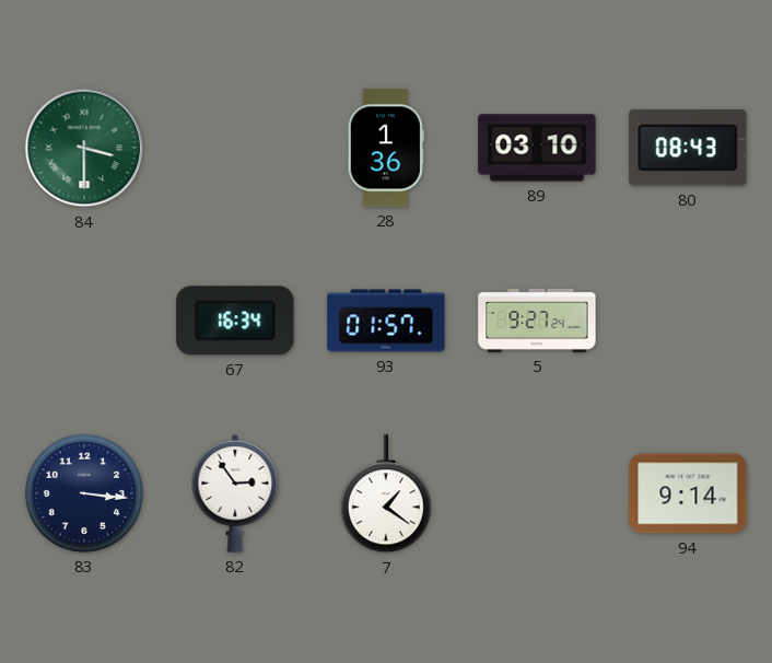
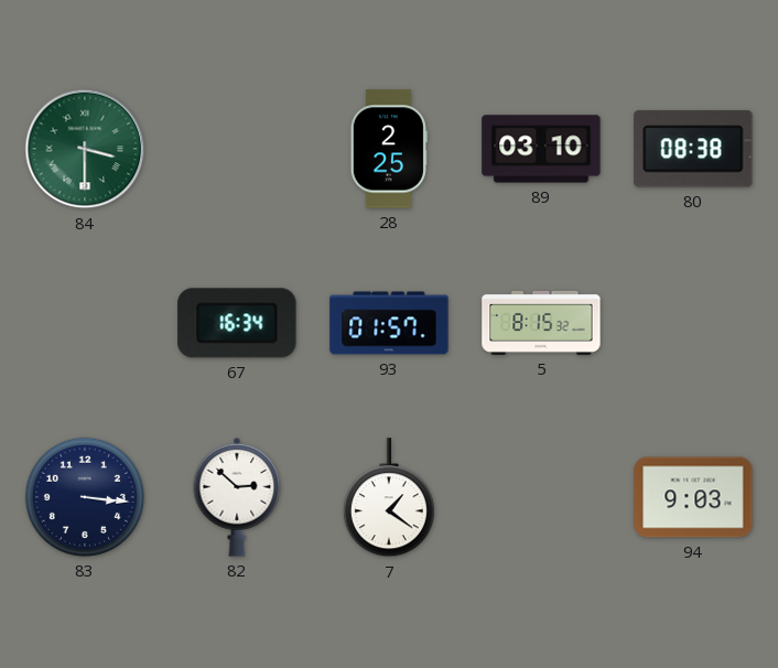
28: 1:36 -> 2:25 (389, 149)
80: 08:43 -> 08:38 (693, 149)
5: 9:27 -> 8:15 (541, 323)
82: 2:54 -> 2:52 (237, 497)
94: 9:14 -> 9:03 (693, 497)
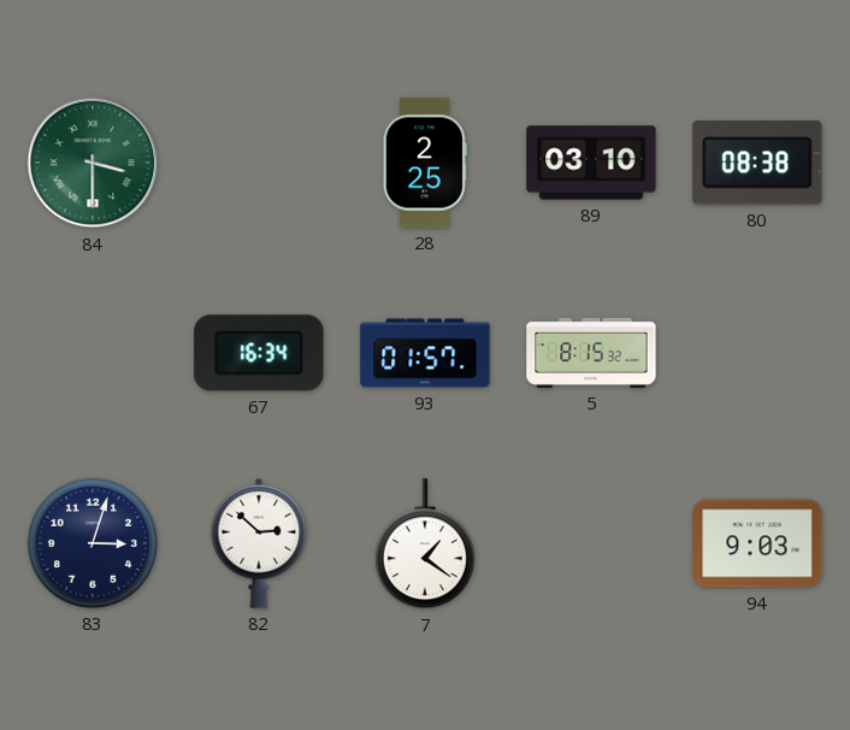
83: 3:16 -> 3:03 (93, 543)
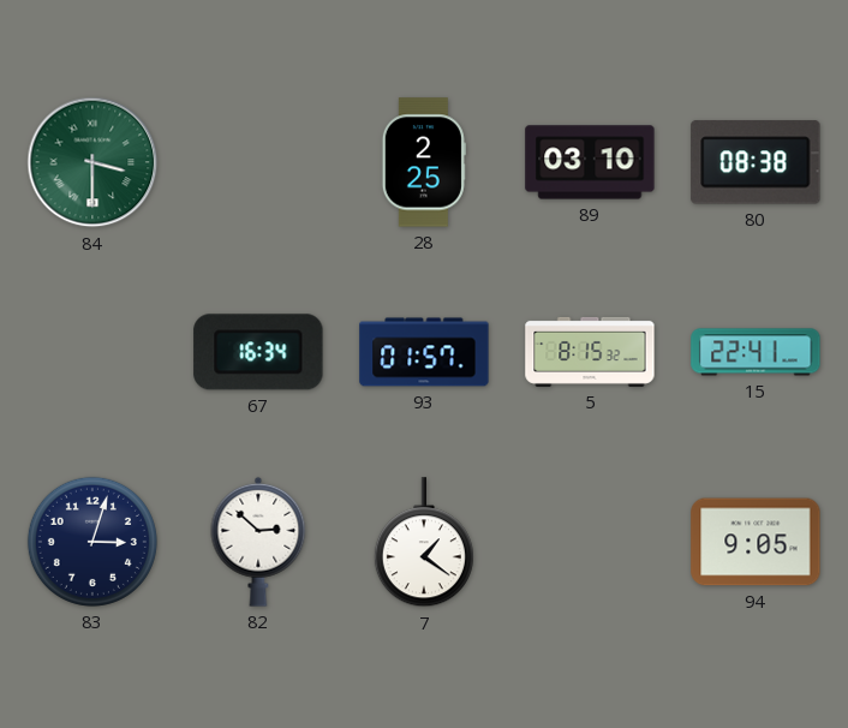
15: none -> 22:41 (756, 352)
94: 9:03 -> 9:05 (756, 542)
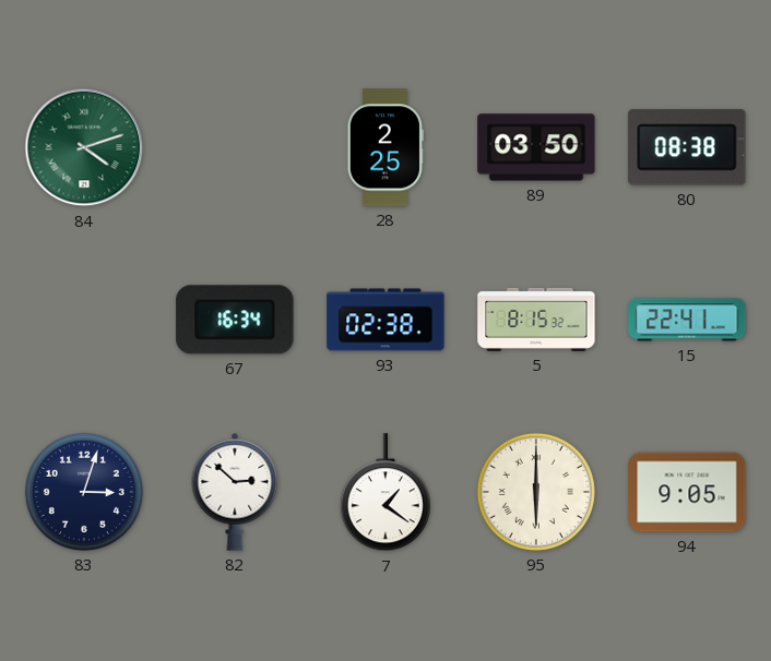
84: 3:30 -> 4:12 (84, 147)
89: 03:10 -> 03:50 (536, 147)
93: 01:57 -> 02:38 (385, 320)
95: none -> 6:00 (536, 492)
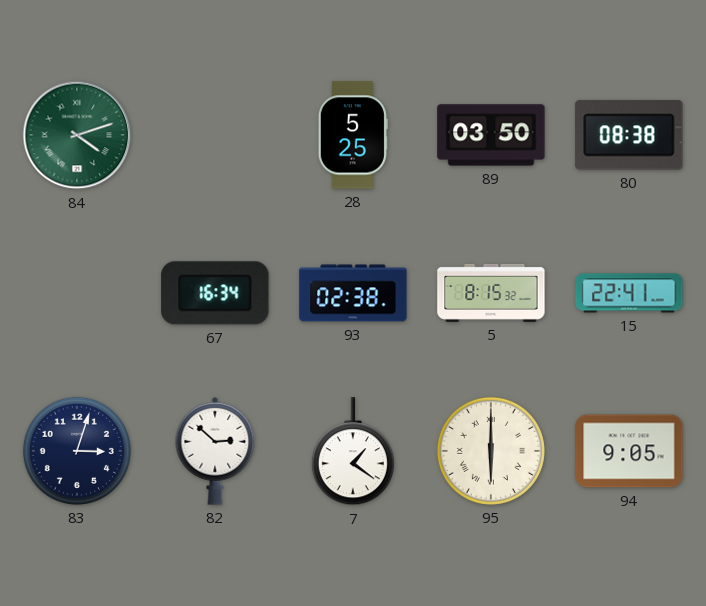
28: 2:25 -> 5:25 (353, 135)
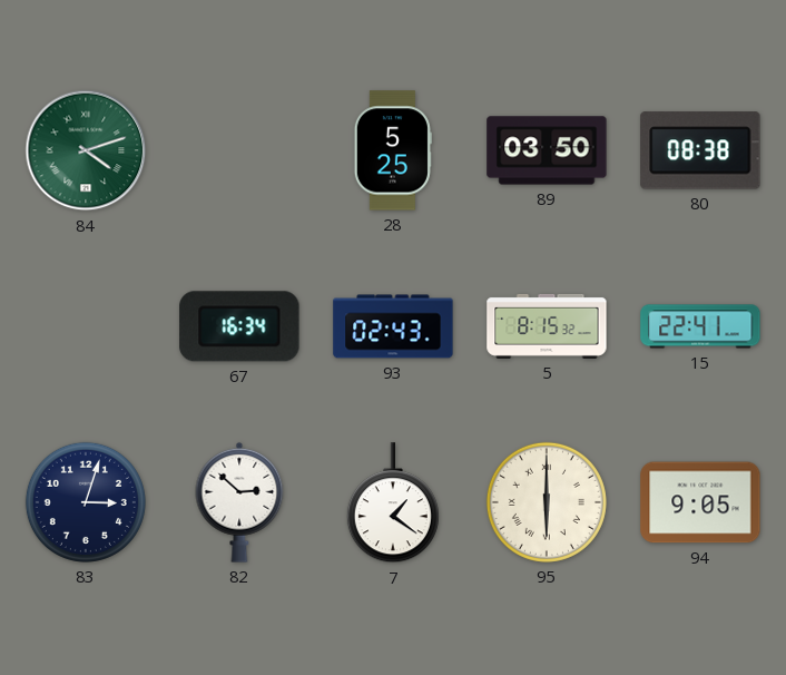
93: 02:38 -> 02:43 (393, 326)
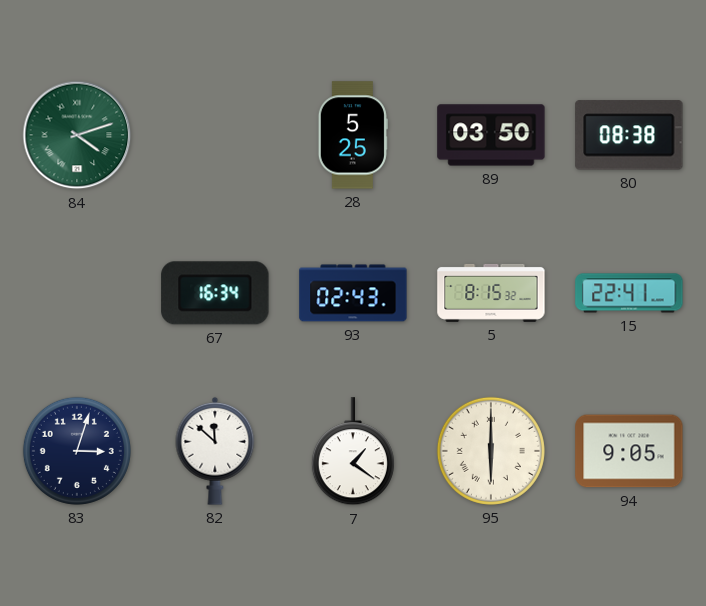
82: 2:52 -> 11:52 (215, 451)
